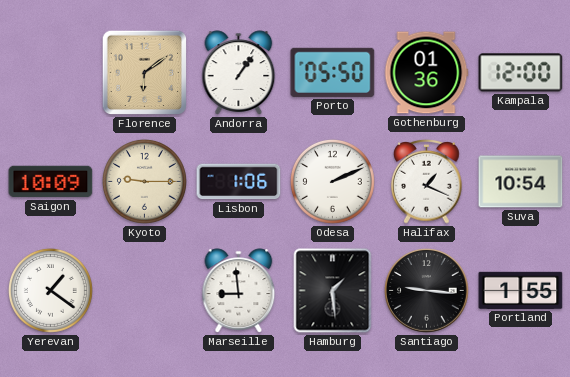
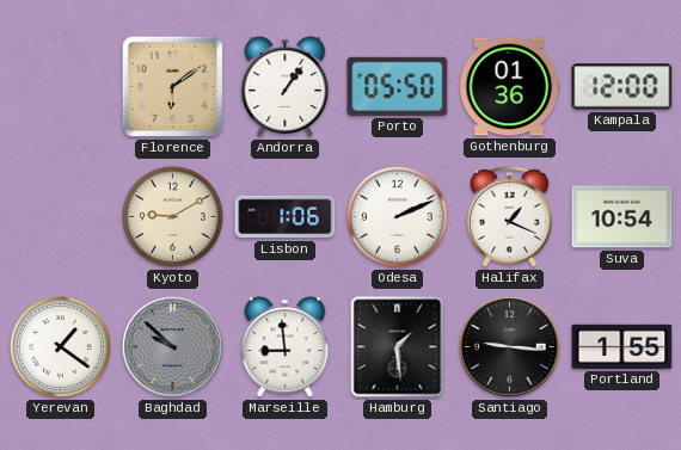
Saigon: 10:09 -> none (51, 182)
Kyoto: 9:15 -> 9:10 (172, 216)
Baghdad: none -> 9:52 (173, 347)
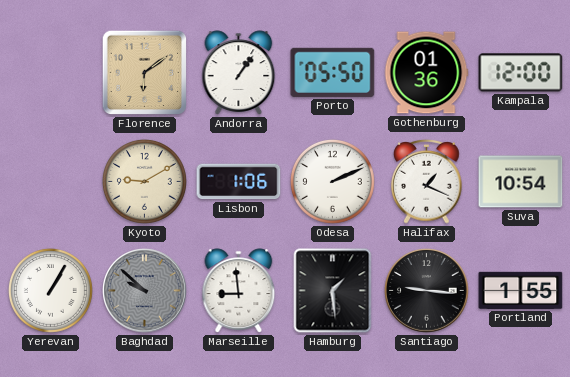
Yerevan: 1:21 -> 1:05 (50, 290)
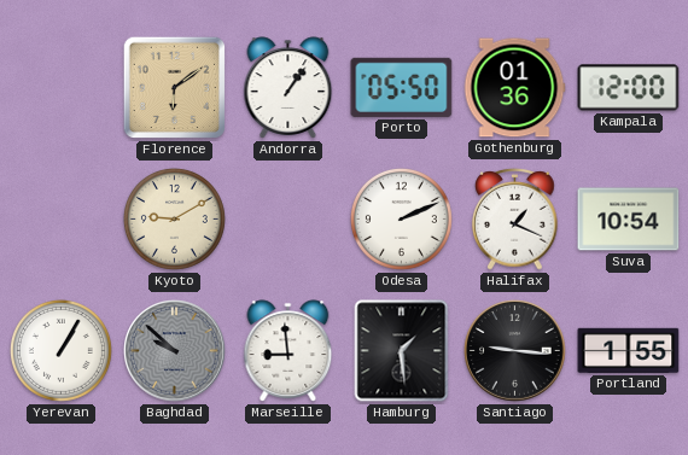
Lisbon: 1:06 -> none (239, 182)
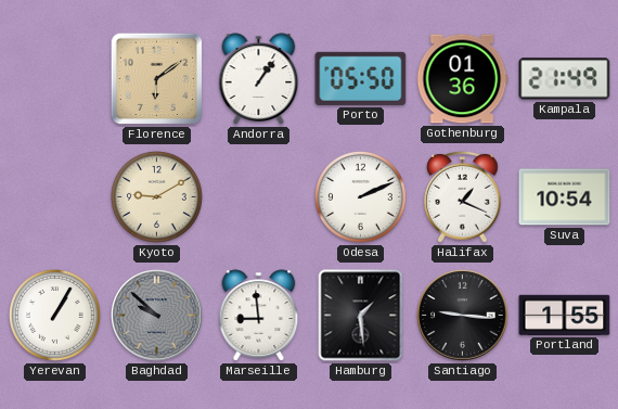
Kampala: 12:00 -> 21:49 (565, 79)
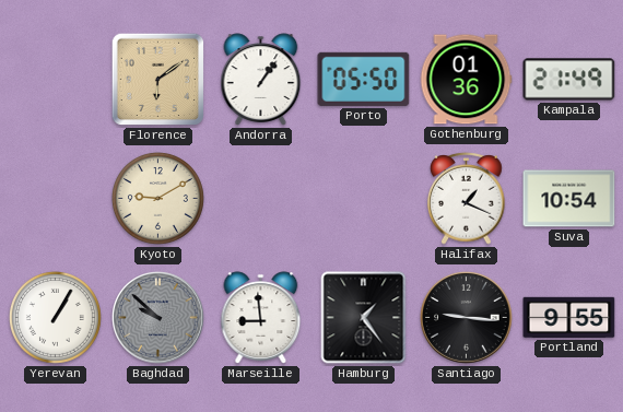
Odesa: 2:11 -> none (360, 196)
Hamburg: 1:29 -> 1:24 (364, 318)
Portland: 1:55 -> 9:55 (569, 317)
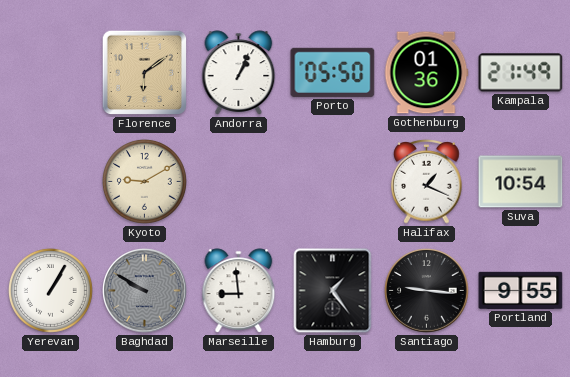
Andorra: 1:06 -> 1:04 (239, 73)
Baghdad: 9:52 -> 9:50 (145, 291)
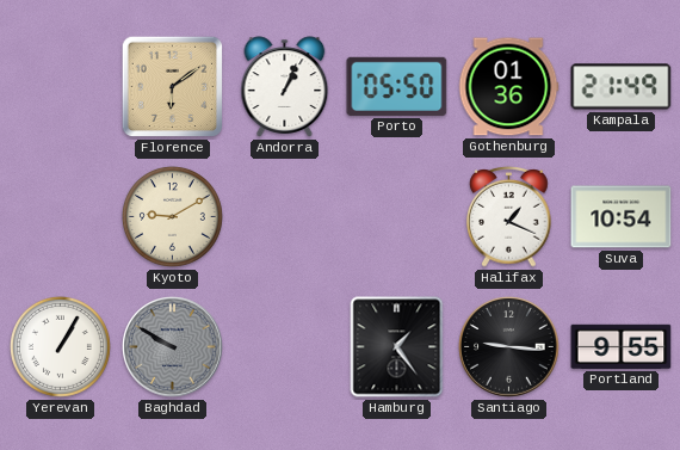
Marseille: 8:59 -> none (239, 291)
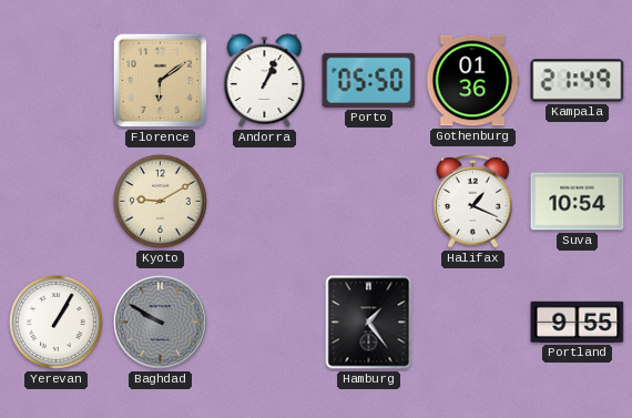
Santiago: 9:16 -> none (509, 347)
